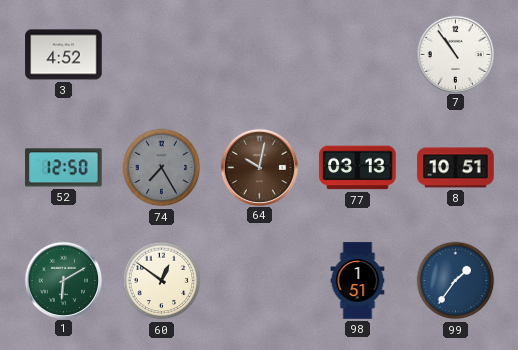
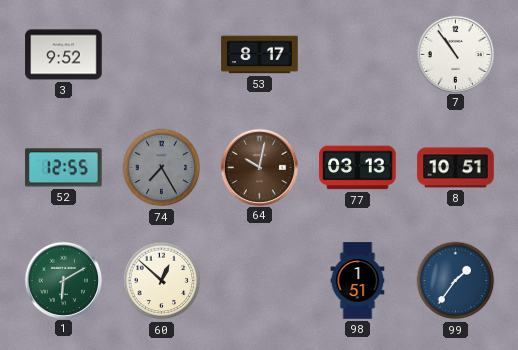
3: 4:52 -> 9:52 (64, 55)
53: none -> 8:17 (260, 55)
52: 12:50 -> 12:55 (64, 168)
60: 12:51 -> 12:52 (162, 281)
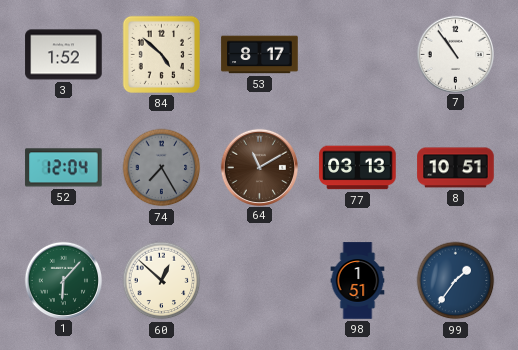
3: 9:52 -> 1:52 (64, 55)
84: none -> 4:52 (161, 54)
52: 12:55 -> 12:04 (64, 168)
64: 10:02 -> 11:10 (259, 167)
1: 6:10 -> 6:07 (63, 280)
